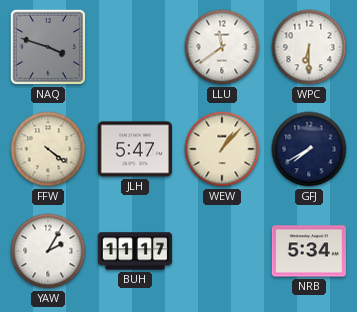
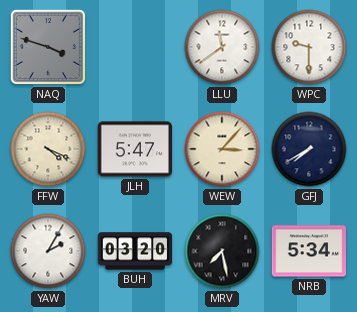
WPC: 6:30 -> 9:30 (309, 47)
FFW: 4:21 -> 4:19 (48, 149)
WEW: 1:07 -> 3:07 (222, 149)
BUH: 11:17 -> 03:20 (135, 251)
MRV: none -> 7:28 (222, 251)
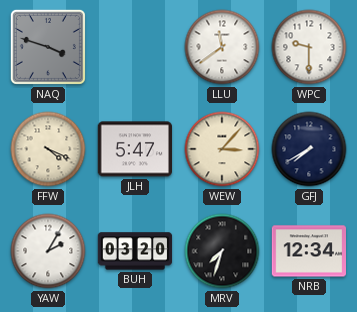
MRV: 7:28 -> 7:33 (222, 251)
NRB: 5:34 -> 12:34 (308, 251)
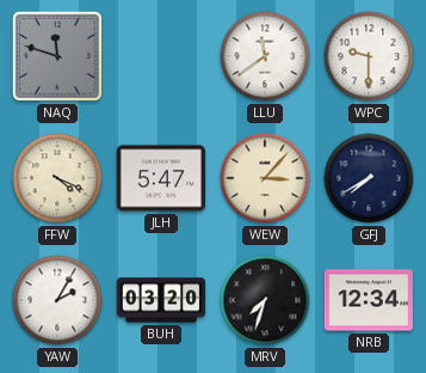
NAQ: 3:48 -> 11:48 (57, 56)
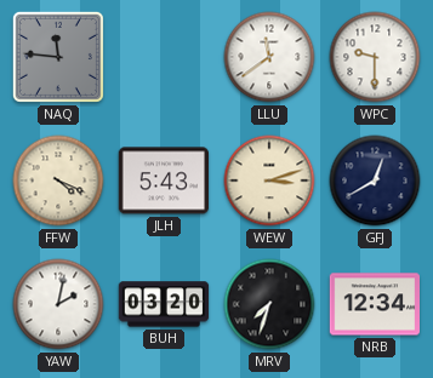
NAQ: 11:48 -> 11:46 (58, 57)
JLH: 5:47 -> 5:43 (163, 181)
WEW: 3:07 -> 3:12 (269, 181)
GFJ: 7:40 -> 12:40 (375, 181)
YAW: 2:05 -> 2:02 (58, 304)
